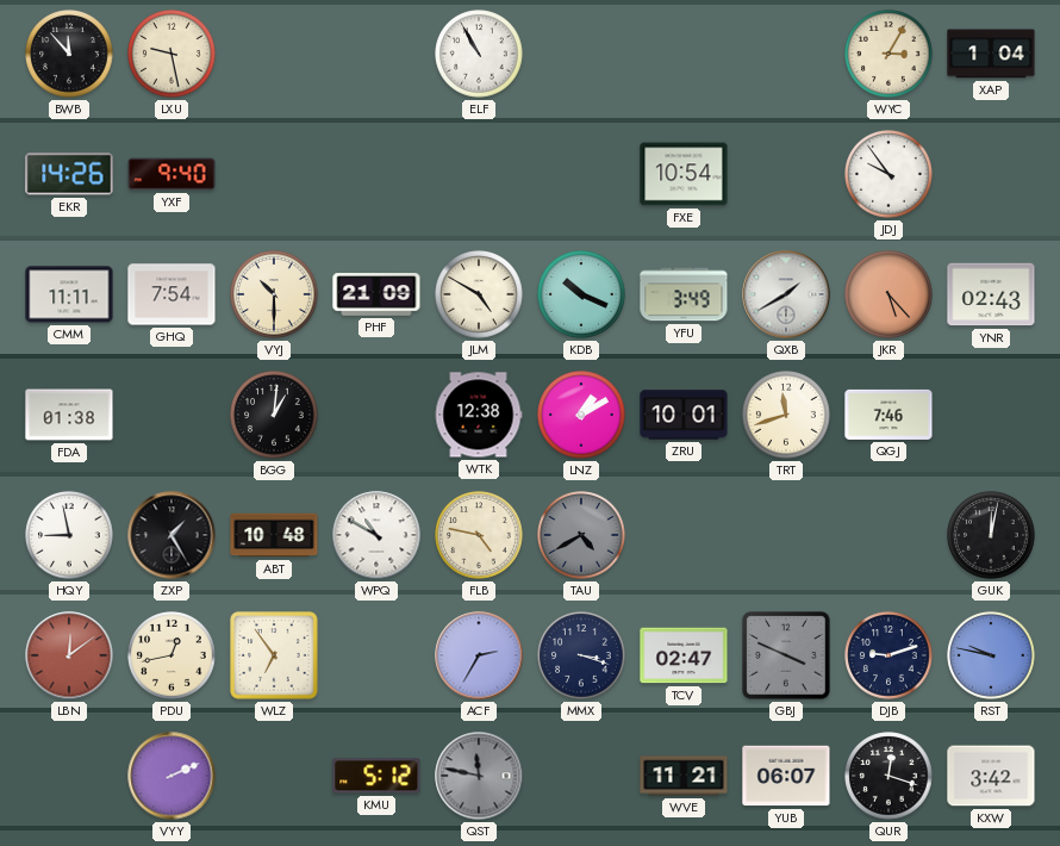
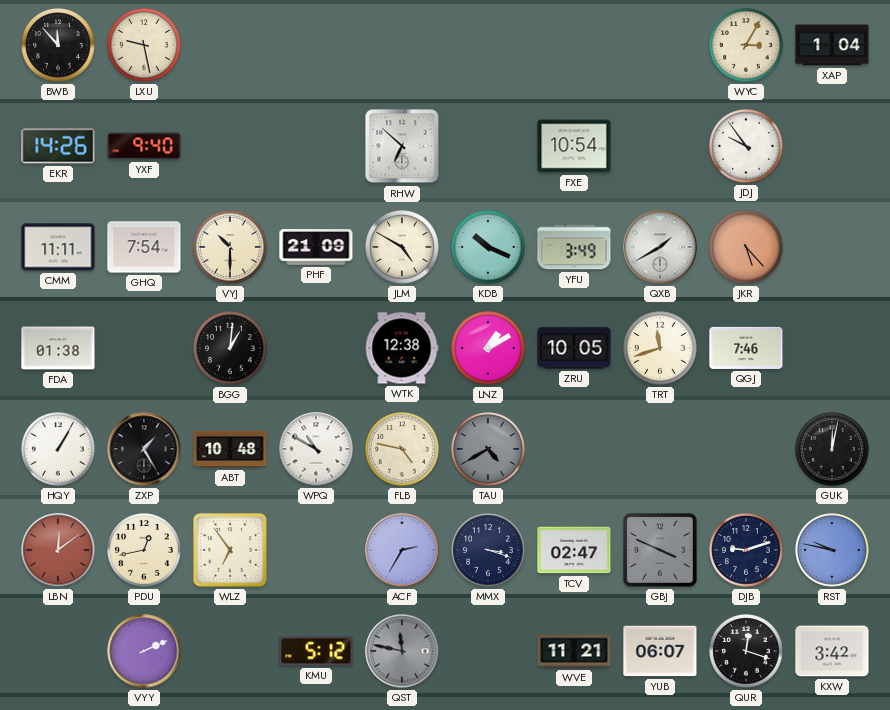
ELF: 10:55 -> none (479, 54)
RHW: none -> 6:52 (402, 146)
YNR: 02:43 -> none (991, 294)
ZRU: 10:01 -> 10:05 (574, 348)
HQY: 8:58 -> 1:05 (58, 449)
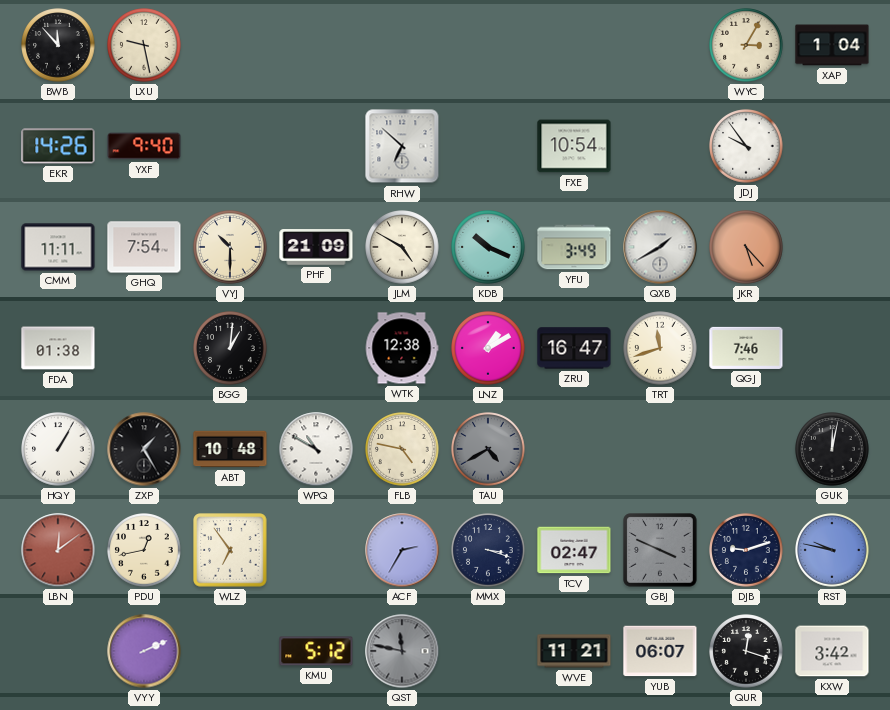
ZRU: 10:05 -> 16:47 (574, 348)
